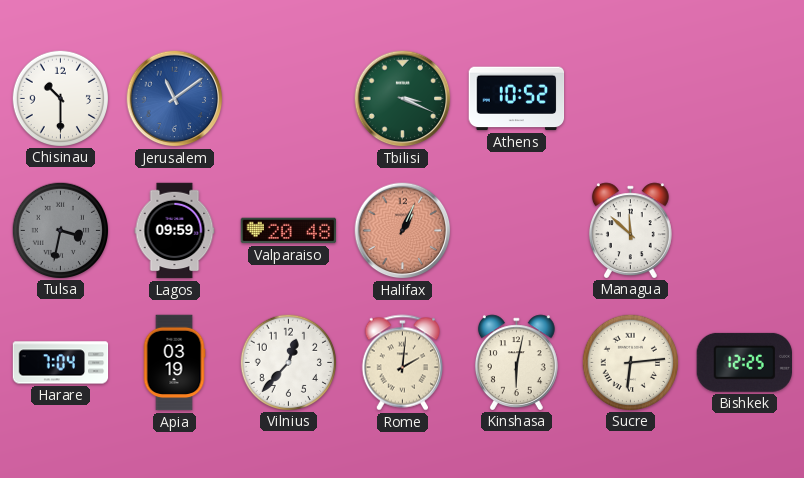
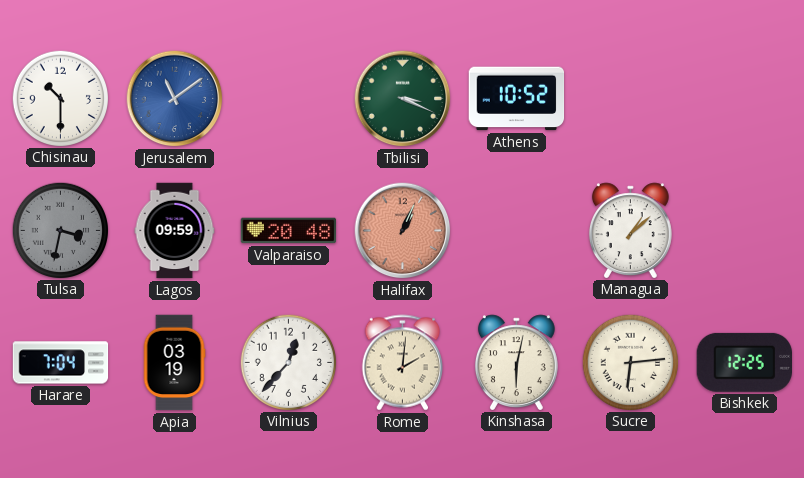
Managua: 11:52 -> 1:08 (630, 230)
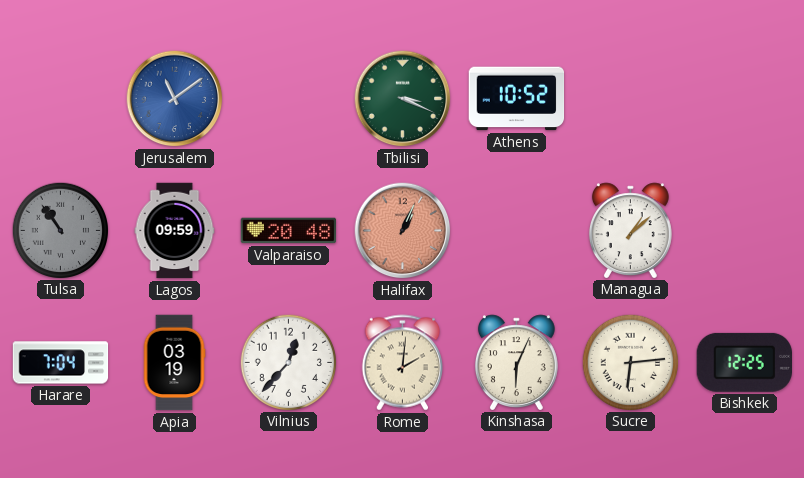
Chisinau: 10:30 -> none (60, 98)
Tulsa: 3:32 -> 10:54 (60, 230)
Kinshasa: 6:02 -> 6:04 (516, 362)
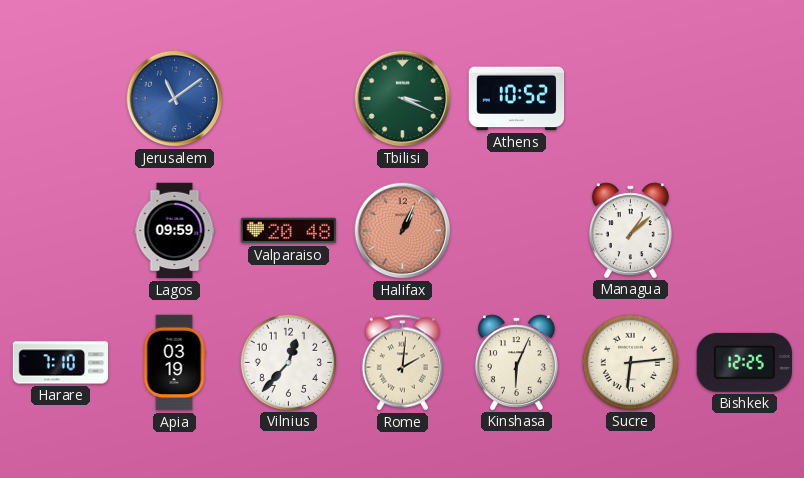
Tulsa: 10:54 -> none (60, 230)
Harare: 7:04 -> 7:10 (61, 363)
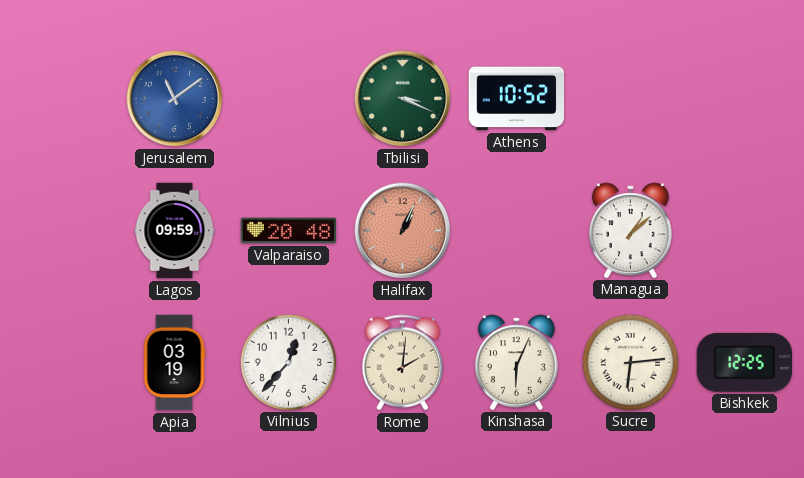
Harare: 7:10 -> none (61, 363)
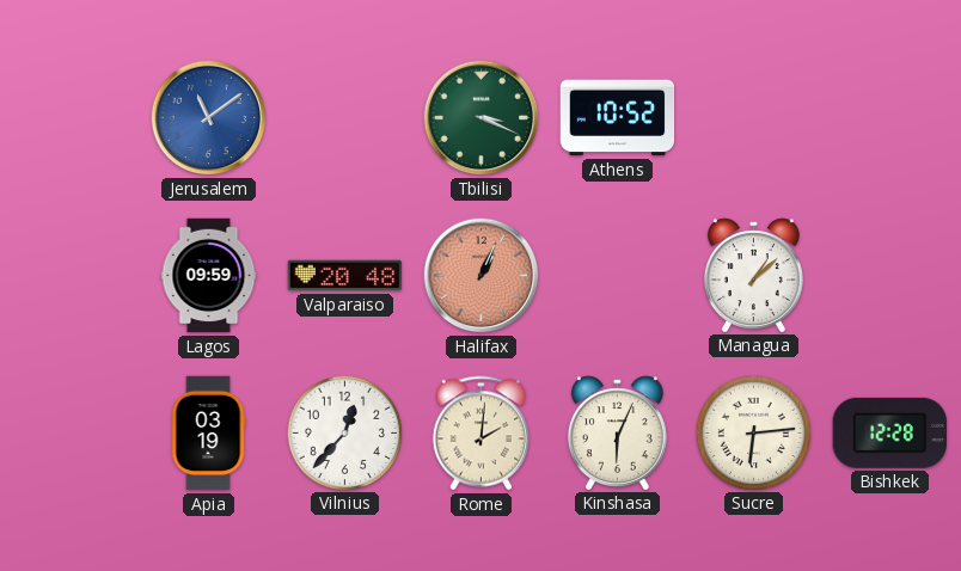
Bishkek: 12:25 -> 12:28 (889, 432)
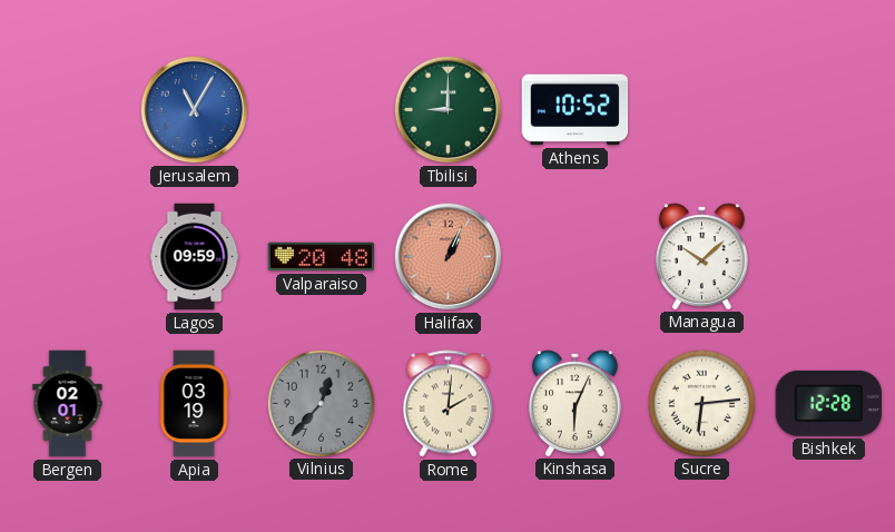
Jerusalem: 11:09 -> 11:05 (195, 110)
Tbilisi: 3:19 -> 9:00 (449, 110)
Managua: 1:08 -> 10:08 (701, 256)
Bergen: none -> 02:01 (68, 404)
Vilnius dial: white -> grey (321, 403)
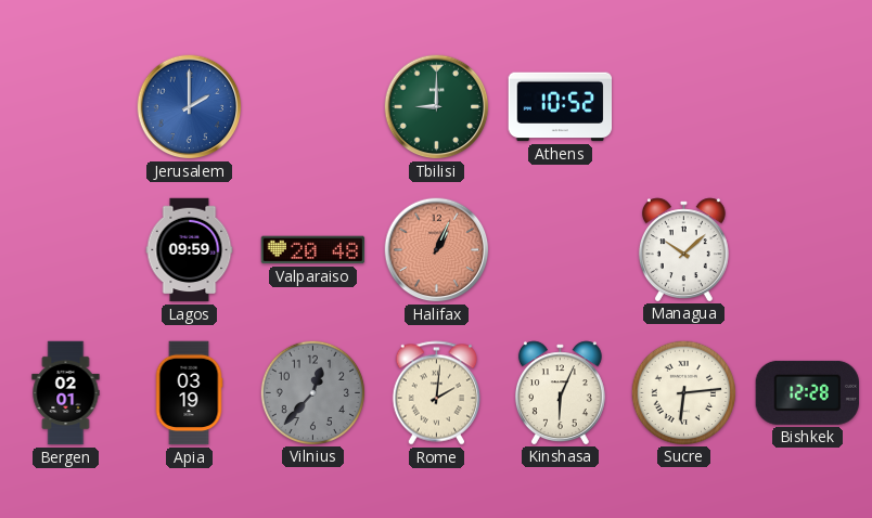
Jerusalem: 11:05 -> 2:00 (190, 107)
